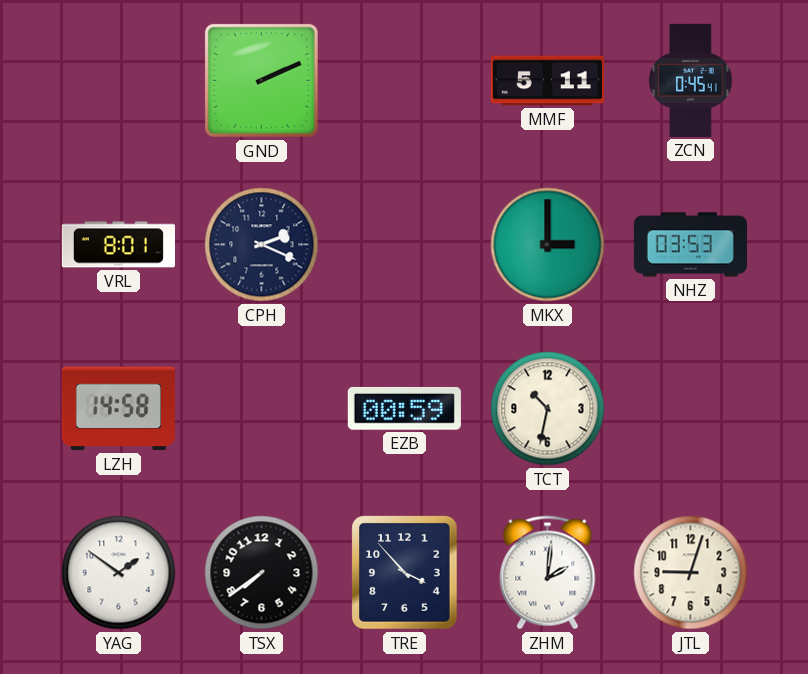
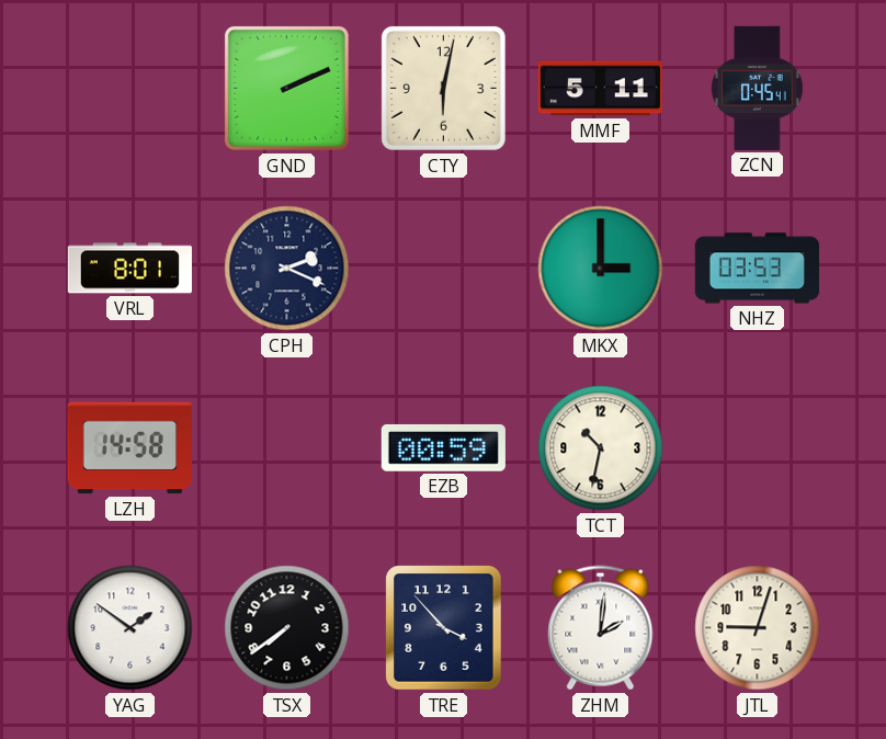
CTY: none -> 6:02 (443, 88)
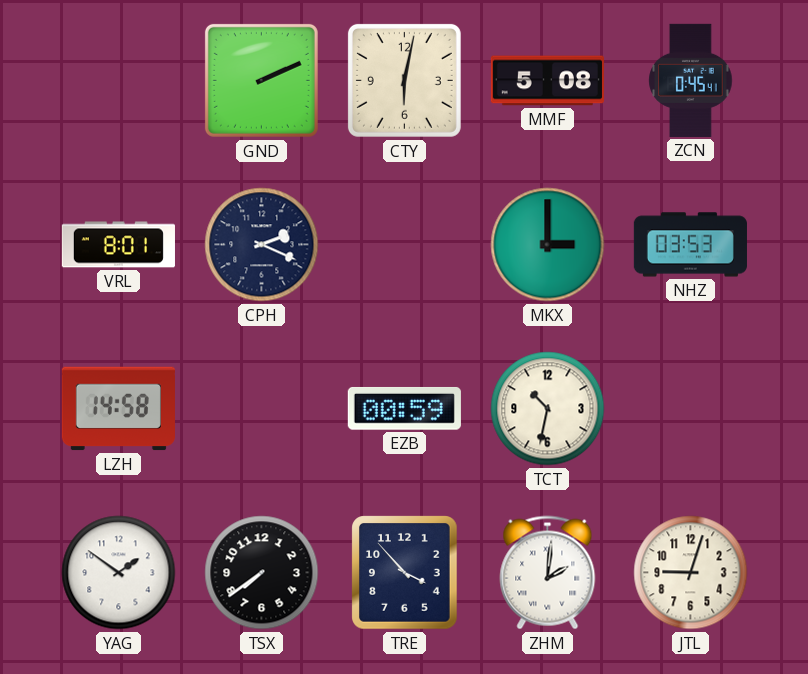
MMF: 5:11 -> 5:08 (547, 81)
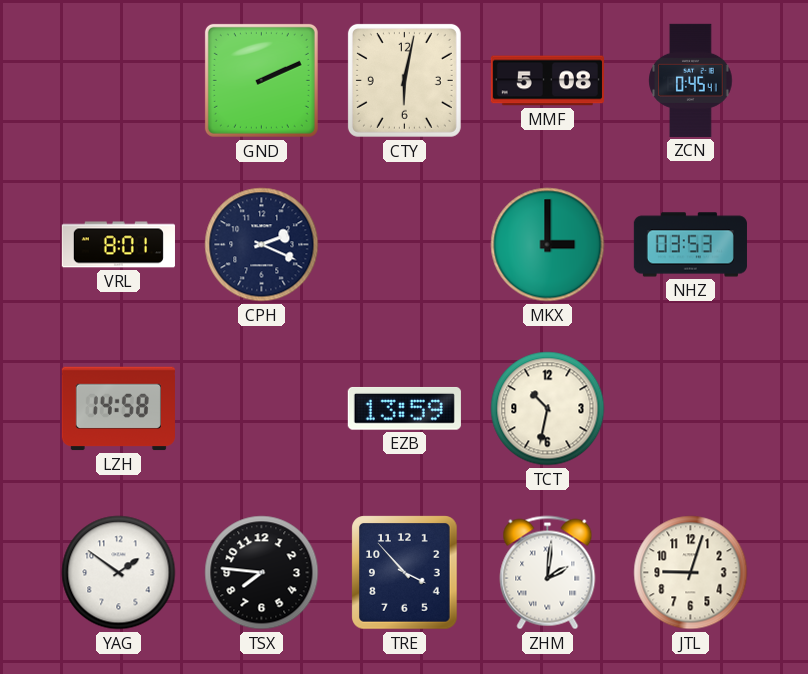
EZB: 00:59 -> 13:59 (404, 409)
TSX: 7:39 -> 7:46 (262, 573)
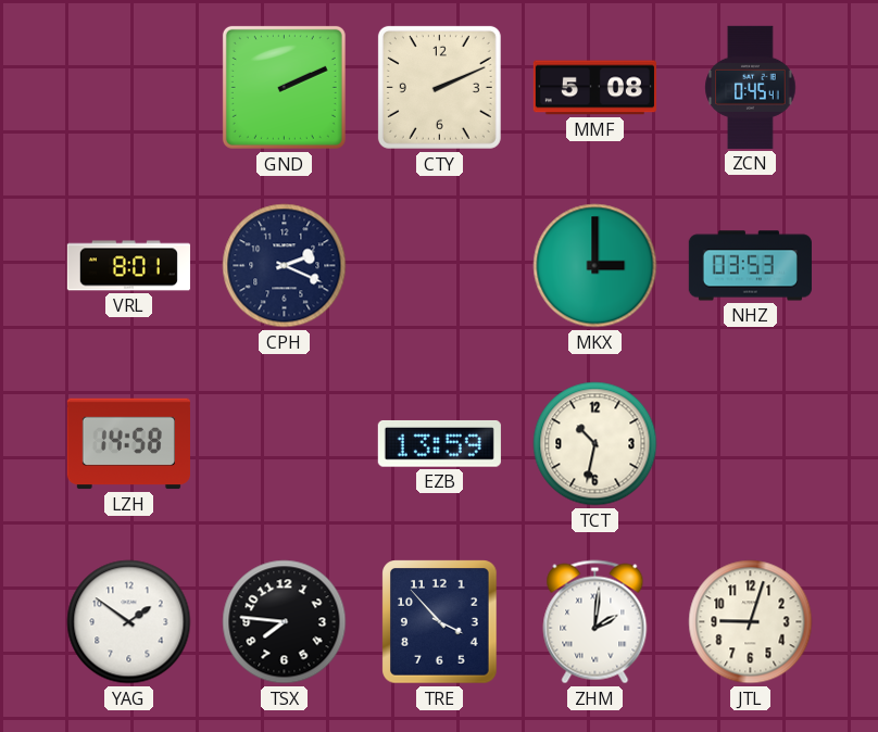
CTY: 6:02 -> 2:11 (439, 87)
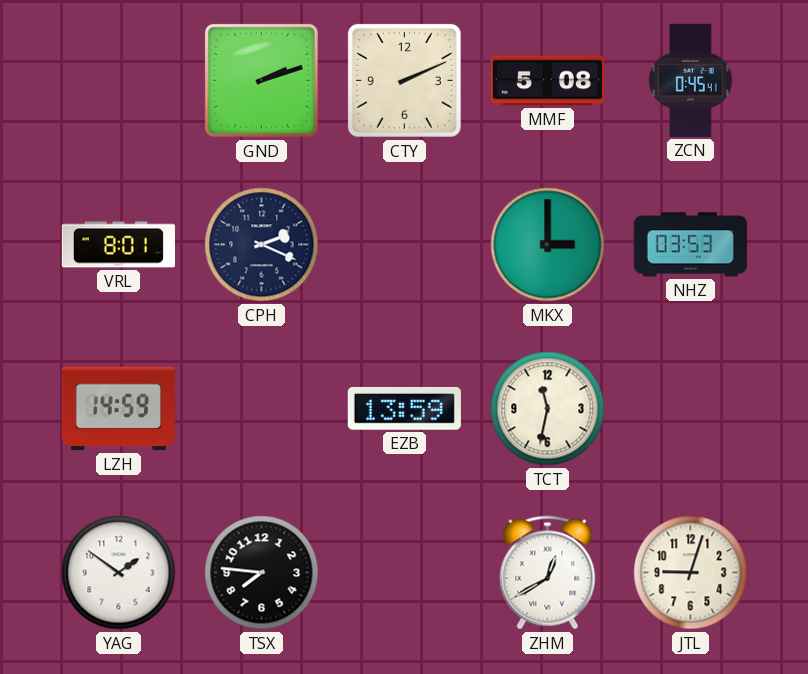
GND: 2:11 -> 2:12 (261, 80)
LZH: 14:58 -> 14:59 (118, 409)
TCT: 10:32 -> 11:32 (548, 409)
TRE: 3:53 -> none (440, 622)
ZHM: 2:01 -> 12:40 (548, 573)
